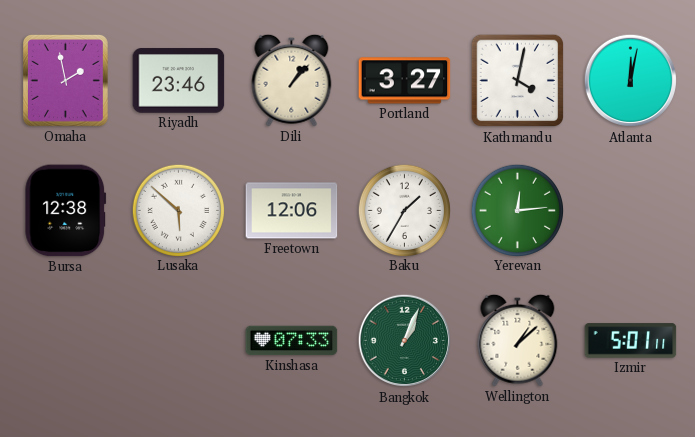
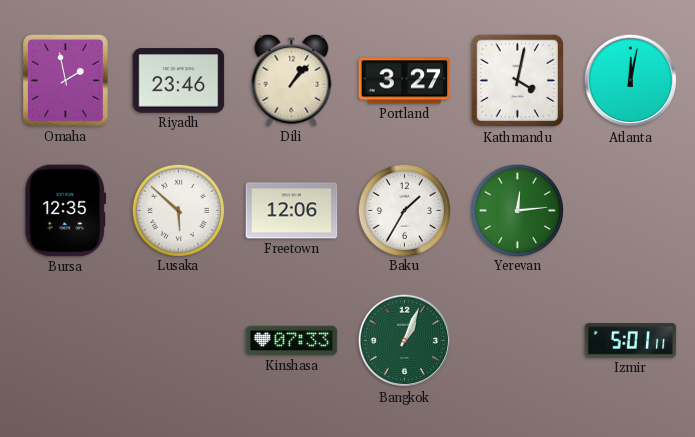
Bursa: 12:38 -> 12:35 (66, 211)
Wellington: 1:08 -> none (518, 340)
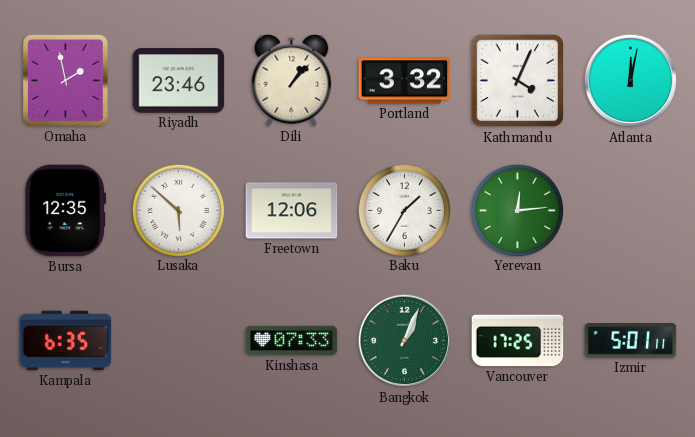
Portland: 3:27 -> 3:32 (405, 81)
Kathmandu: 4:02 -> 4:04 (518, 81)
Kampala: none -> 6:35 (66, 341)
Vancouver: none -> 17:25 (518, 341)
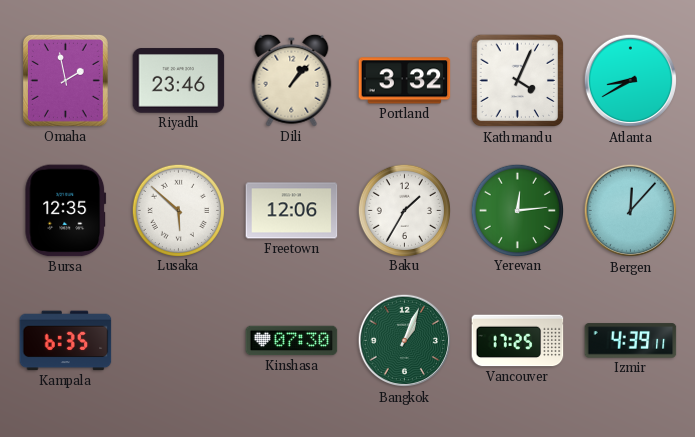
Atlanta: 12:02 -> 8:40 (631, 81)
Bergen: none -> 12:07 (631, 211)
Kinshasa: 07:33 -> 07:30 (292, 341)
Izmir: 5:01 -> 4:39 (631, 341)
